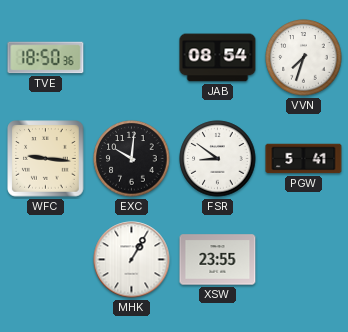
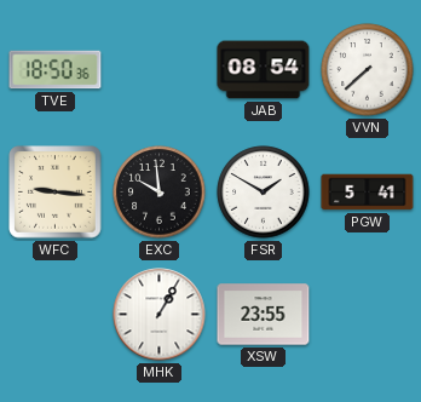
VVN: 7:33 -> 7:38 (368, 70)
EXC: 10:01 -> 9:59 (160, 193)
FSR: 8:51 -> 1:50 (264, 193)
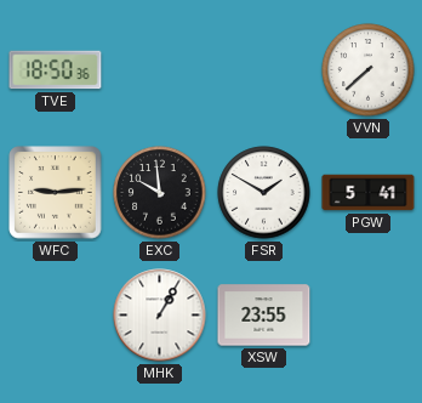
JAB: 08:54 -> none (264, 70)
WFC: 9:16 -> 9:14 (56, 193)
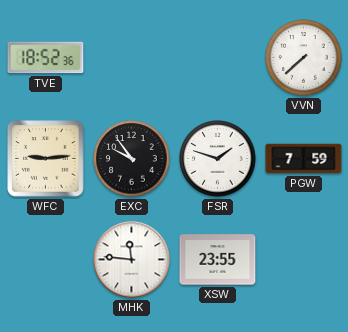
TVE: 18:50 -> 18:52 (46, 58)
EXC: 9:59 -> 9:54 (132, 159)
FSR: 1:50 -> 1:48 (218, 159)
PGW: 5:41 -> 7:59 (304, 159)
MHK: 1:05 -> 11:46 (132, 260)
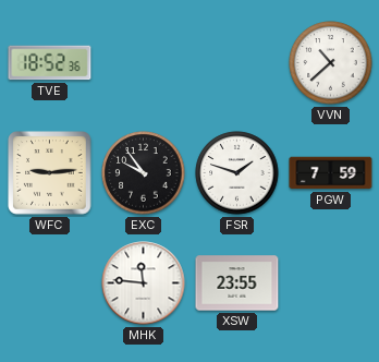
VVN: 7:38 -> 10:38 (331, 63)
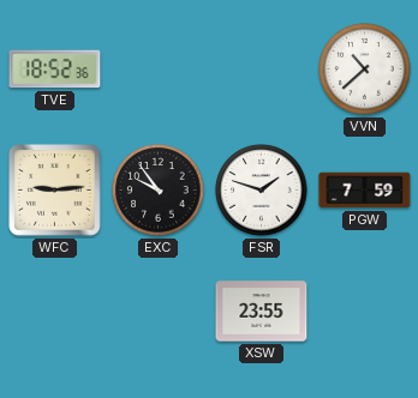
MHK: 11:46 -> none (144, 283)
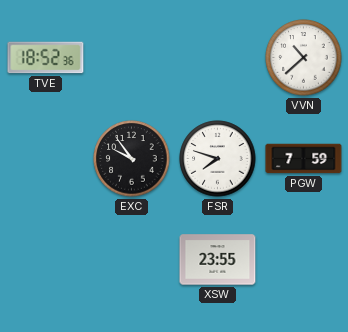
WFC: 9:14 -> none (55, 191)
FSR: 1:48 -> 7:48 (218, 159)
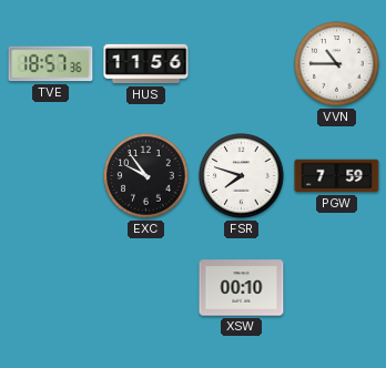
TVE: 18:52 -> 18:57 (51, 64)
HUS: none -> 11:56 (146, 64)
VVN: 10:38 -> 10:45 (337, 64)
XSW: 23:55 -> 00:10 (242, 288)
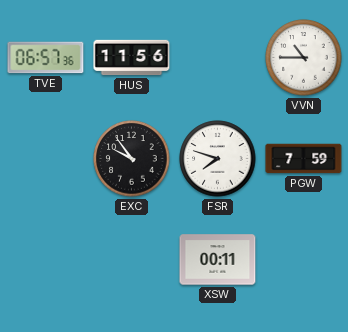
TVE: 18:57 -> 06:57 (46, 58)
XSW: 00:10 -> 00:11 (218, 260)
